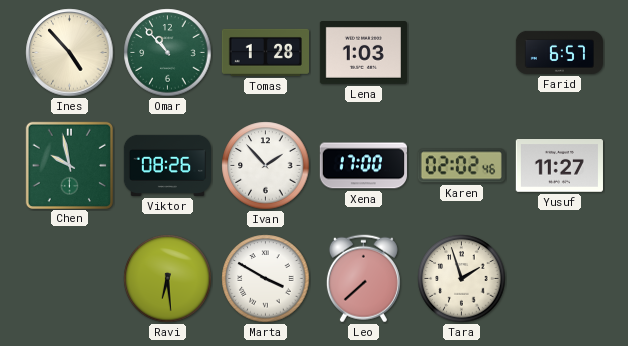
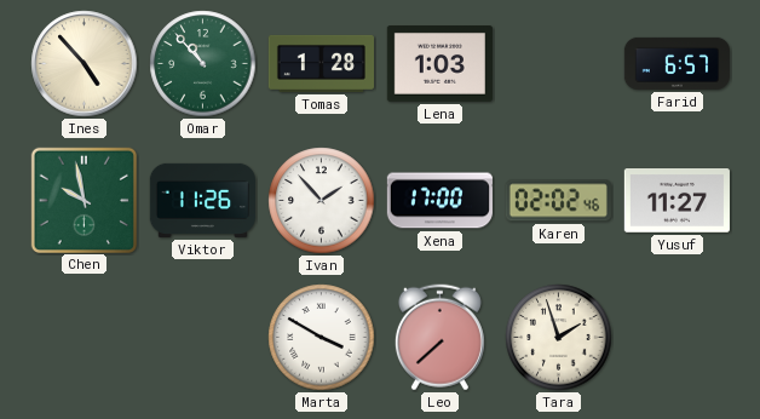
Viktor: 08:26 -> 11:26 (202, 200)
Ravi: 6:29 -> none (168, 279)
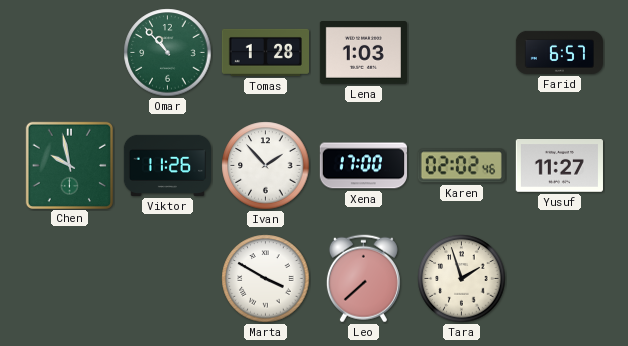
Ines: 4:53 -> none (85, 64)
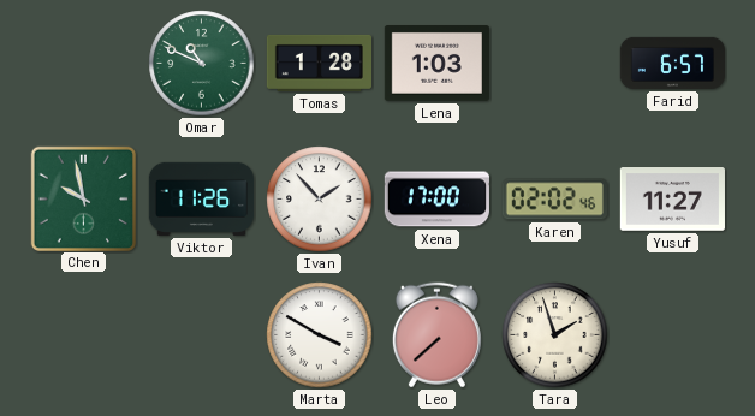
Omar: 10:53 -> 10:49 (202, 64)
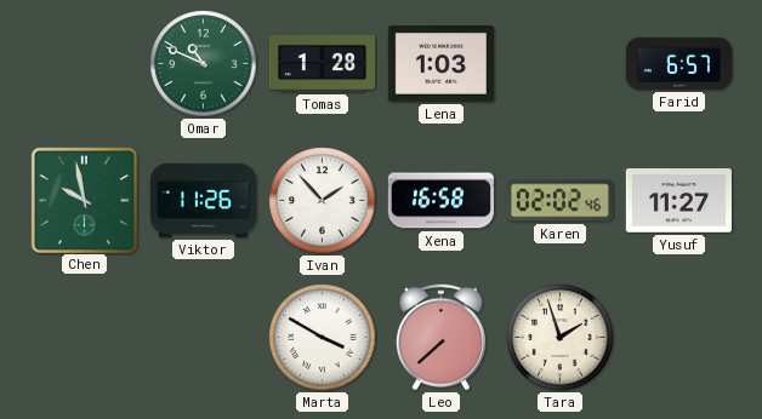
Xena: 17:00 -> 16:58 (440, 201)
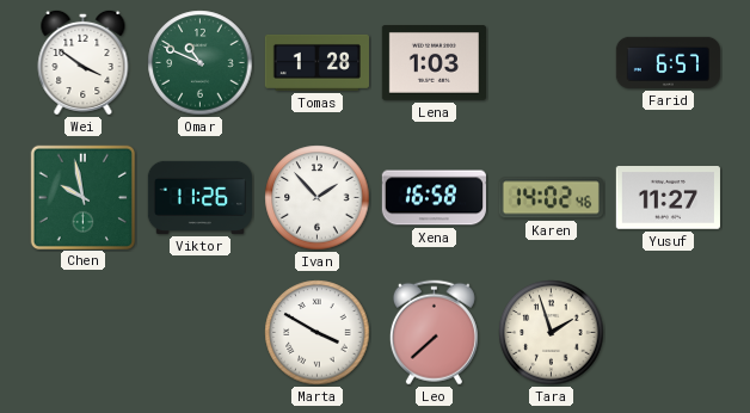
Wei: none -> 3:51 (84, 62)
Karen: 02:02 -> 14:02 (551, 198)
